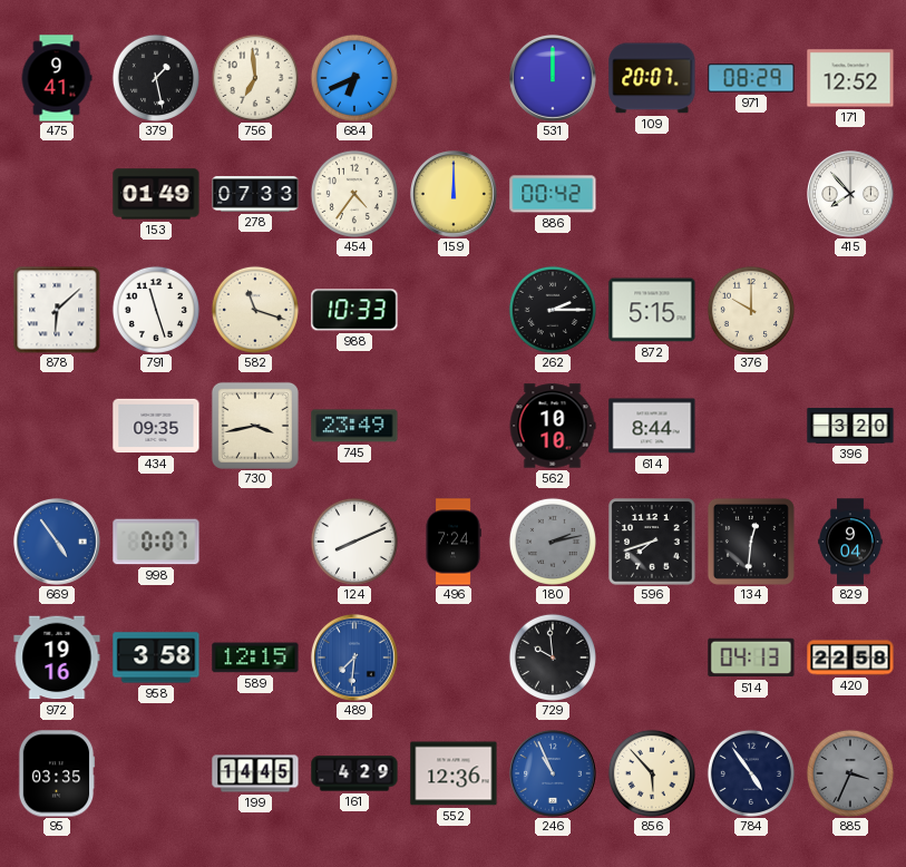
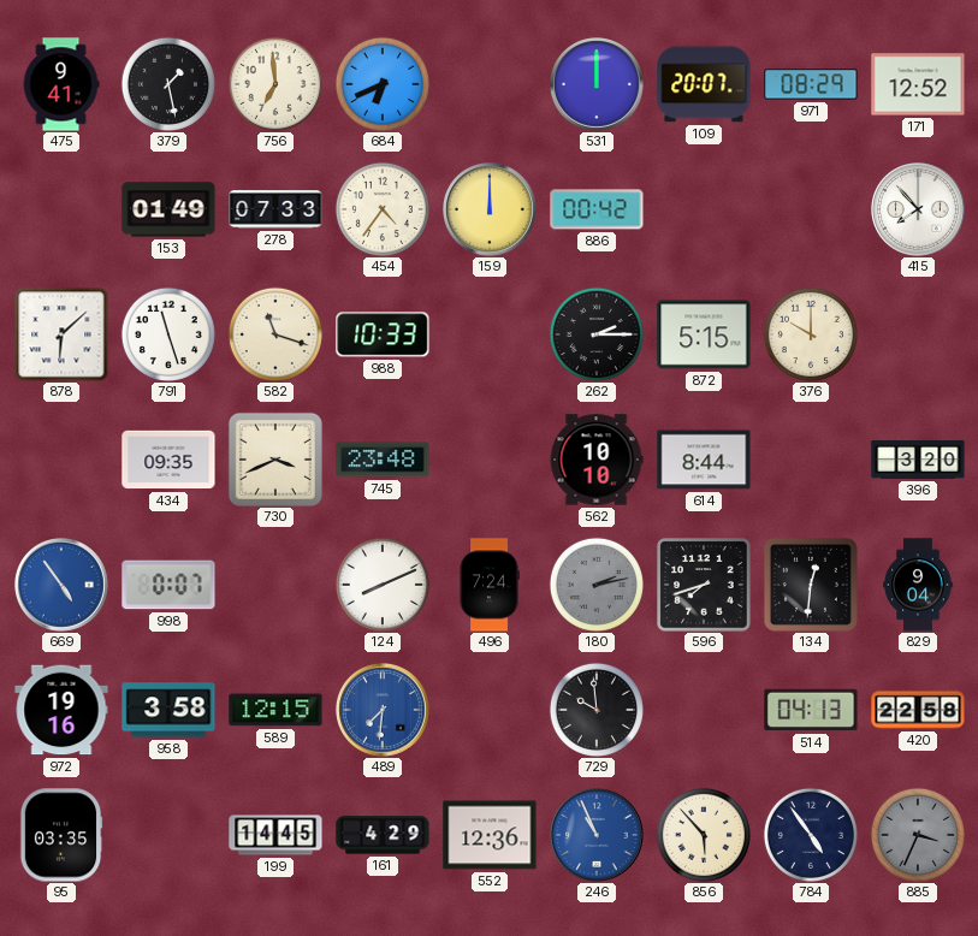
730: 3:43 -> 3:41 (275, 460)
745: 23:49 -> 23:48 (383, 460)
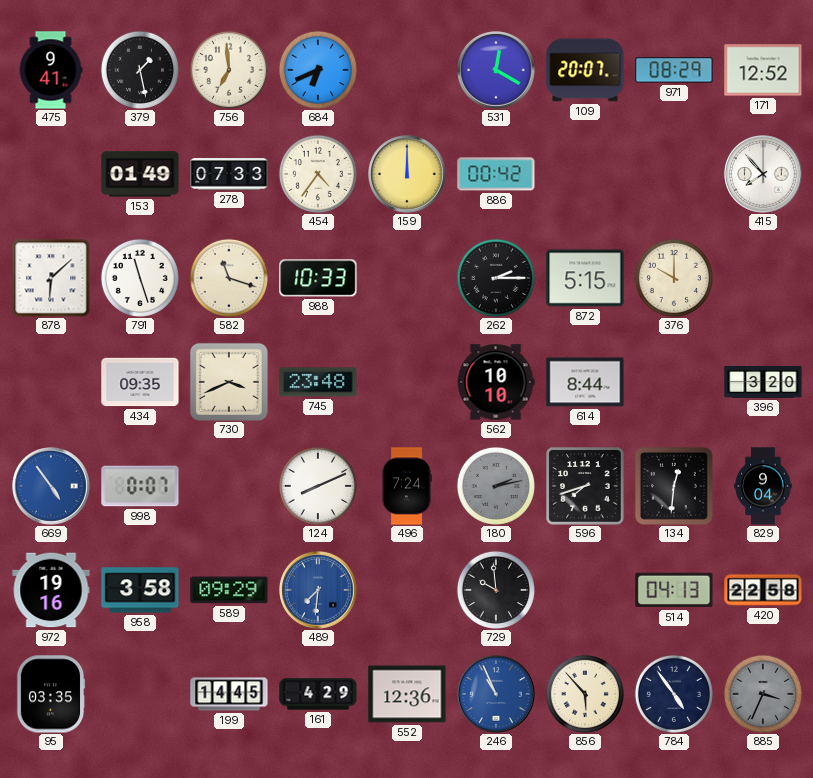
531: 12:00 -> 12:20 (497, 71)
589: 12:15 -> 09:29 (229, 590)
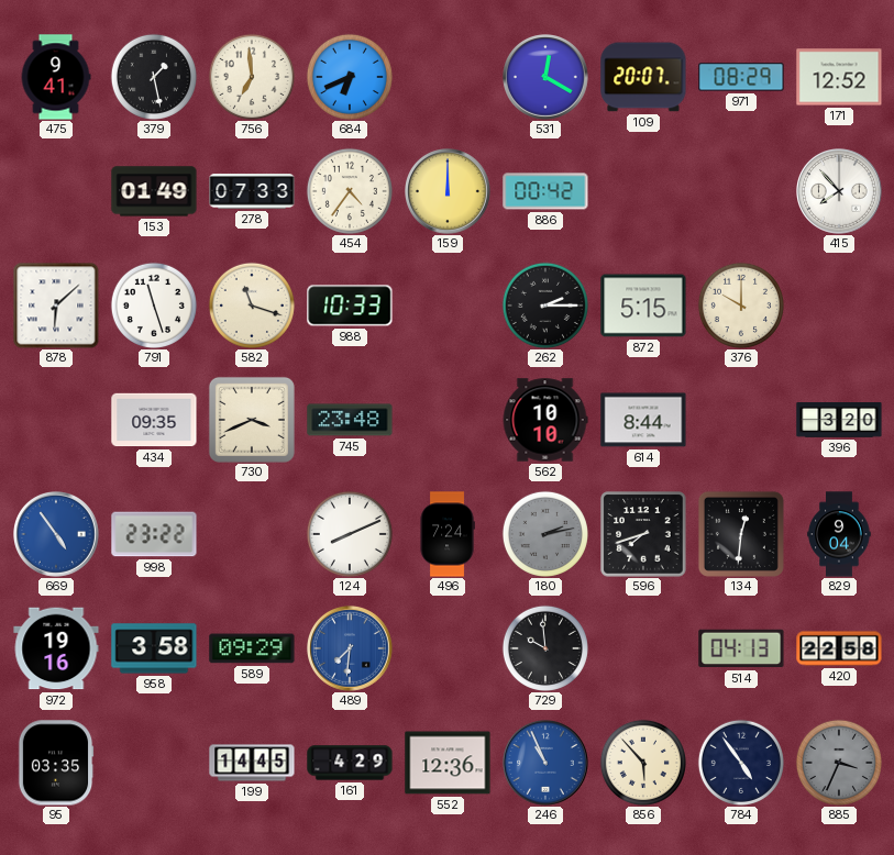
998: 0:07 -> 23:22 (154, 534)
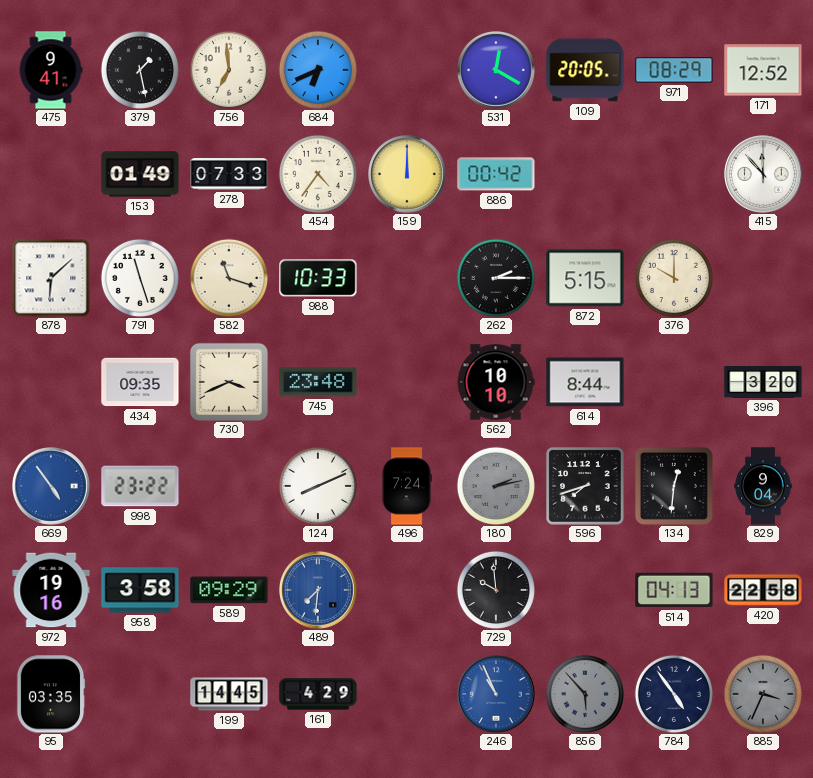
109: 20:07 -> 20:05 (585, 70)
415: 7:53 -> 11:53 (764, 175)
552: 12:36 -> none (448, 763)
856 dial: cream -> grey (585, 694)
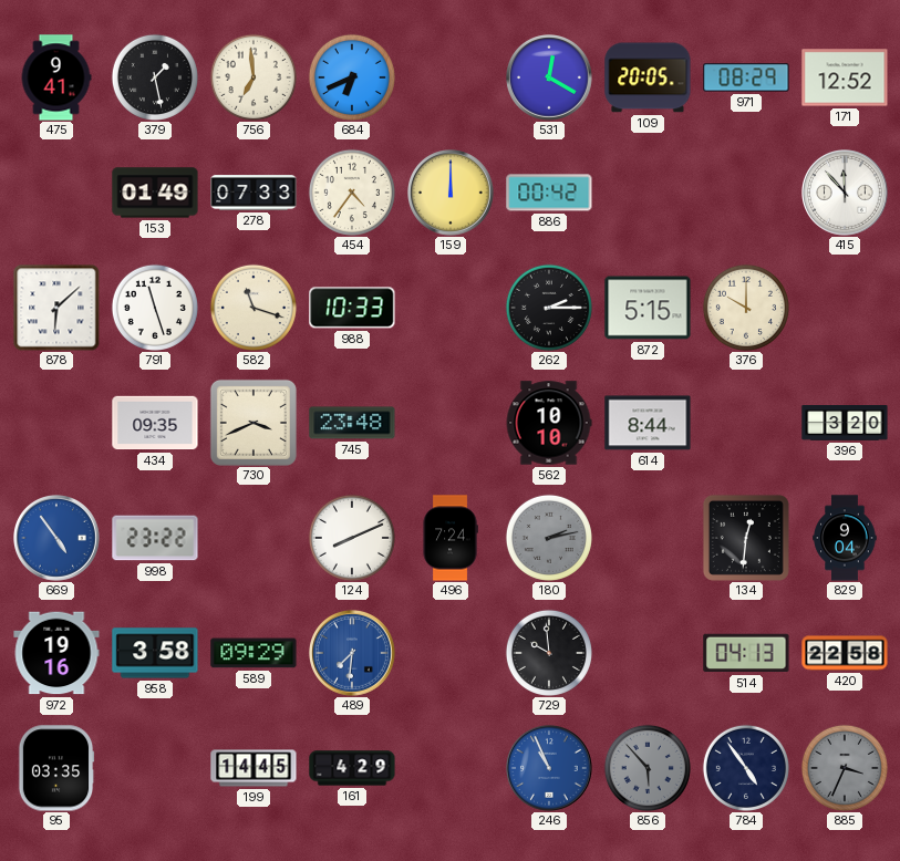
596: 7:42 -> none (585, 486)
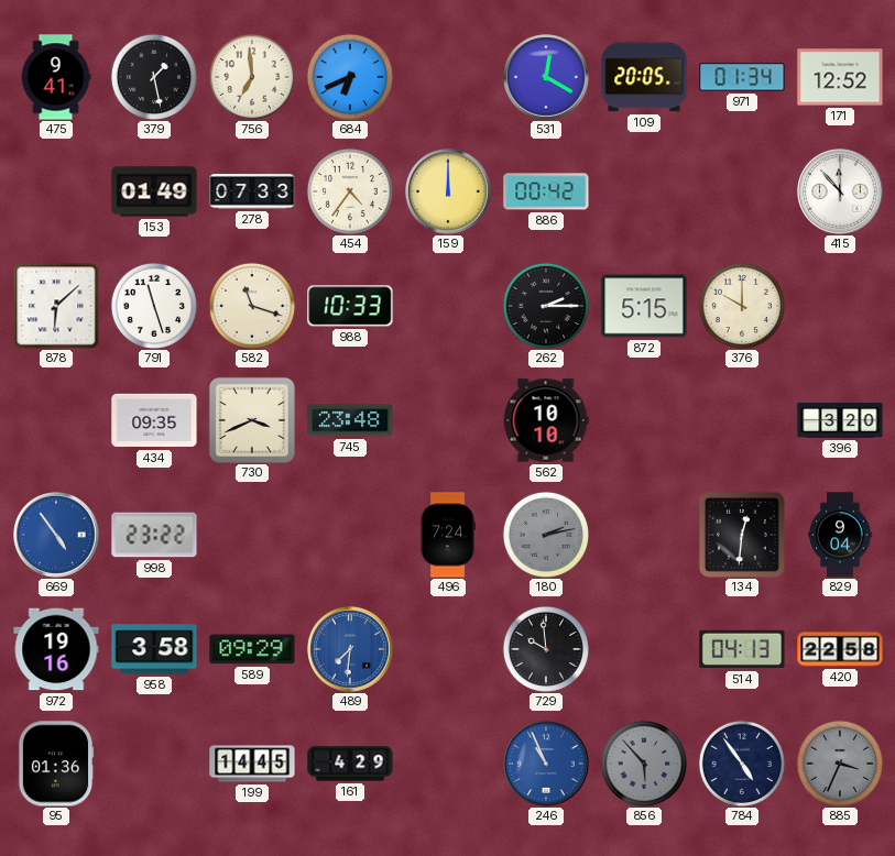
971: 08:29 -> 01:34 (742, 77)
614: 8:44 -> none (648, 423)
124: 8:11 -> none (352, 538)
95: 03:35 -> 01:36 (56, 764)
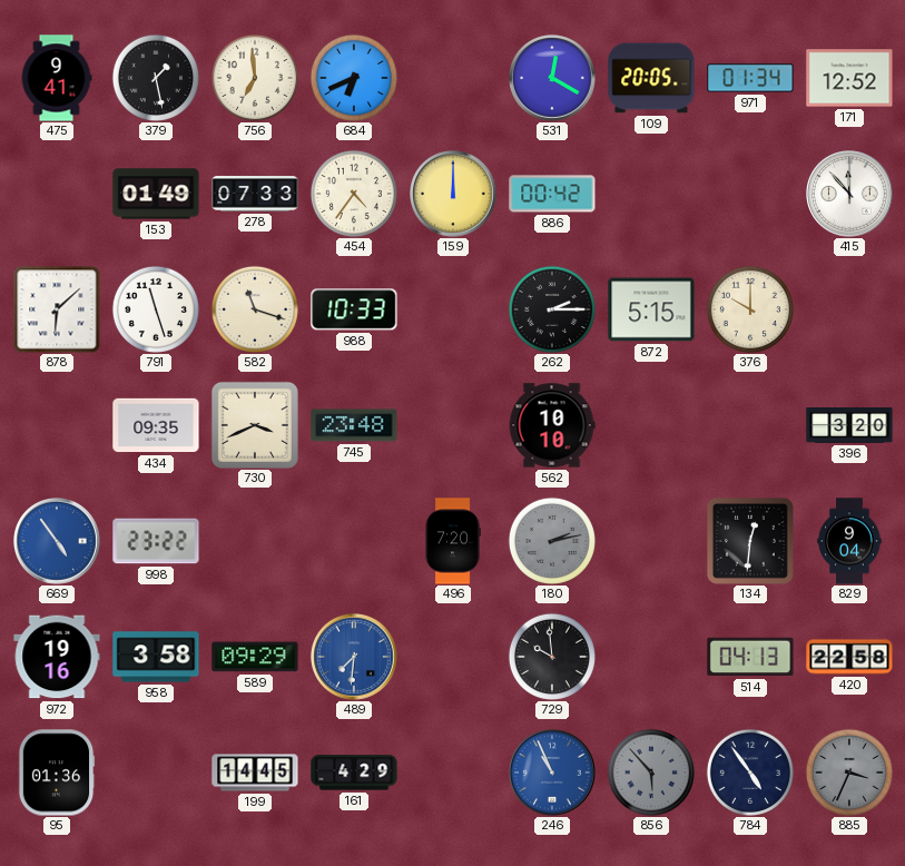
496: 7:24 -> 7:20 (453, 541)
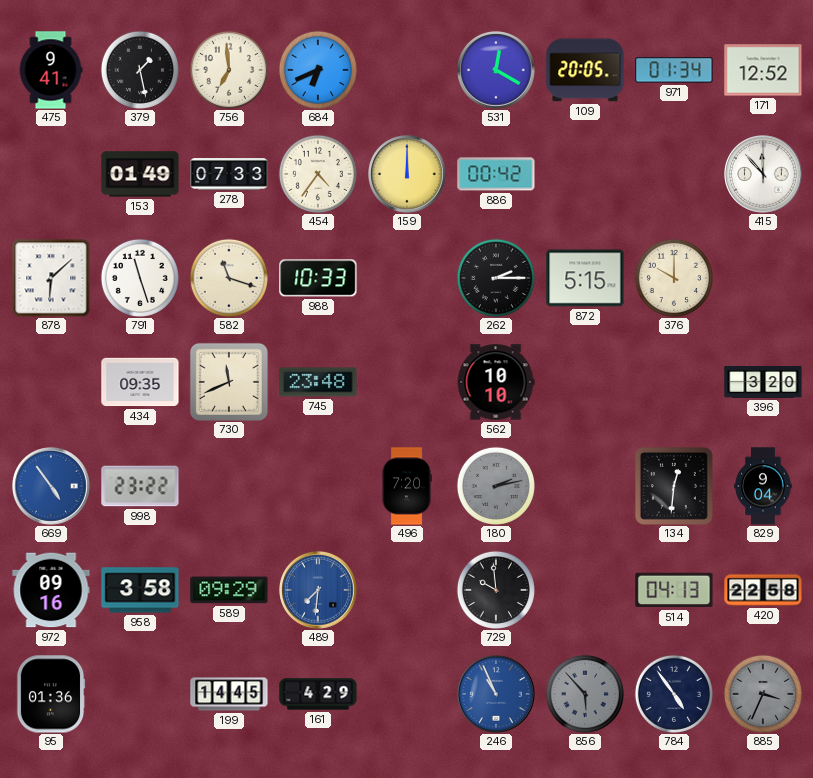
730: 3:41 -> 11:41 (229, 382)
972: 19:16 -> 09:16 (51, 590)
